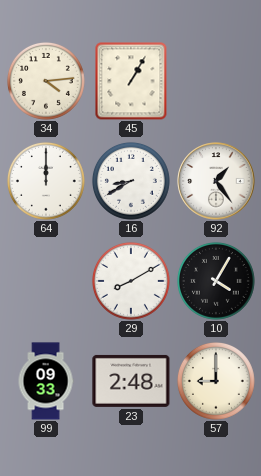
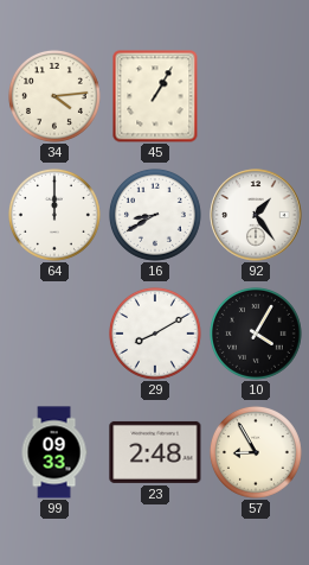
57: 9:00 -> 8:55 (256, 452)
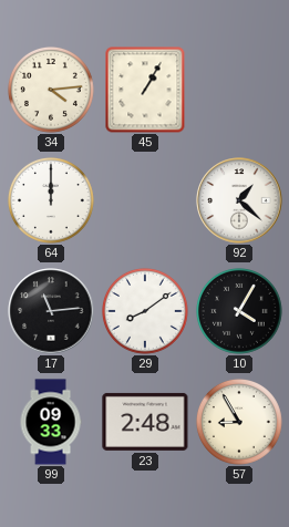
16: 8:40 -> none (155, 215)
92: 1:24 -> 1:22 (239, 200)
17: none -> 11:14 (51, 311)
29: 8:10 -> 8:09 (145, 311)
